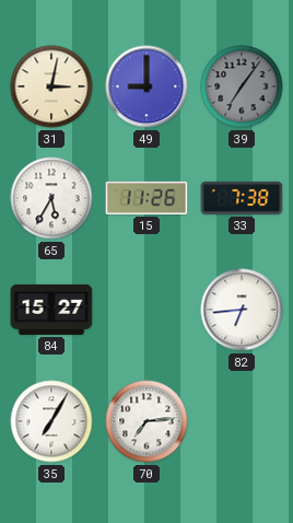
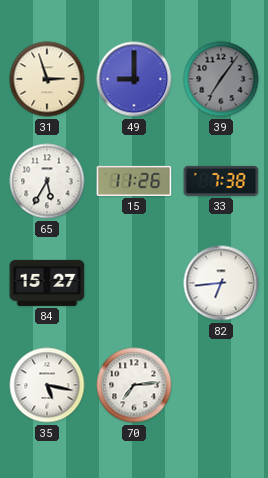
31: 3:02 -> 2:57 (47, 79)
35: 7:05 -> 5:17 (47, 385)
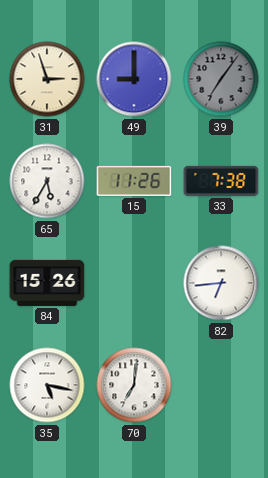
84: 15:27 -> 15:26 (47, 283)
70: 7:14 -> 7:01 (134, 385)
